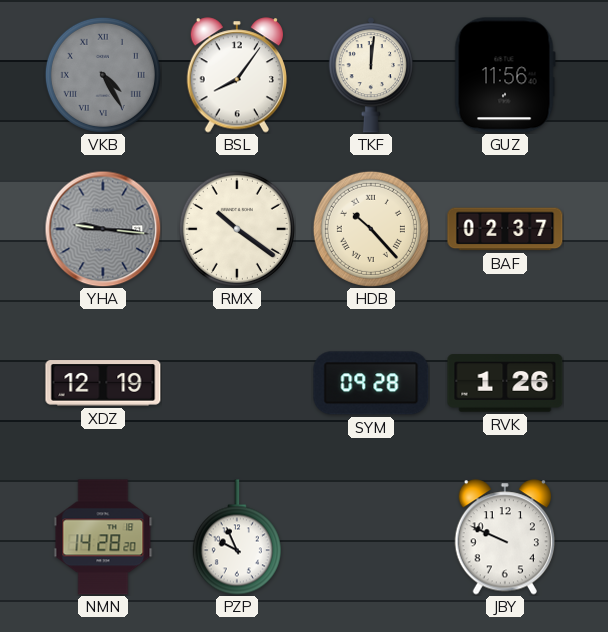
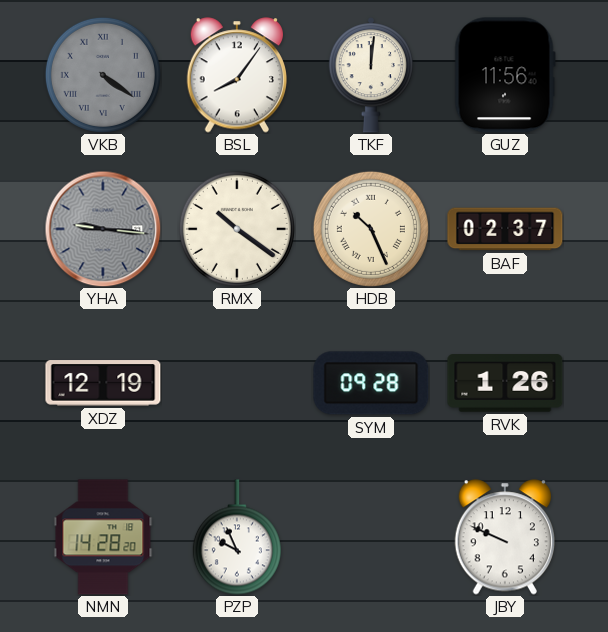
VKB: 4:25 -> 4:21 (103, 75)
HDB: 10:23 -> 10:26 (371, 229)
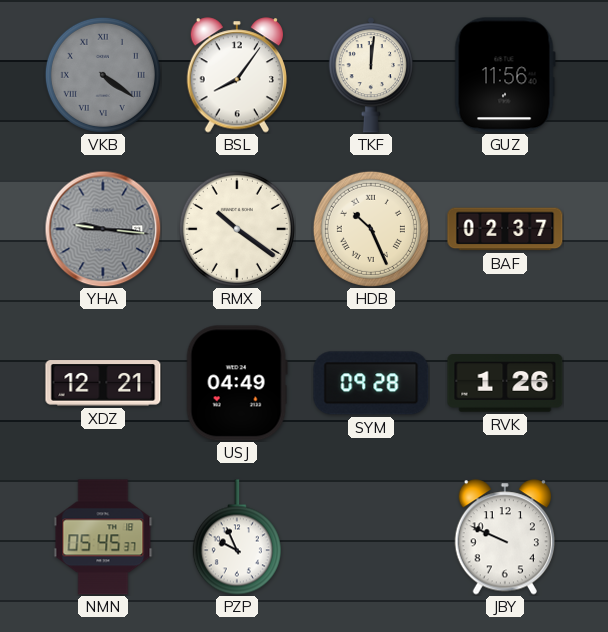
XDZ: 12:19 -> 12:21 (103, 383)
USJ: none -> 04:49 (237, 383)
NMN: 14:28 -> 05:45 (103, 537)
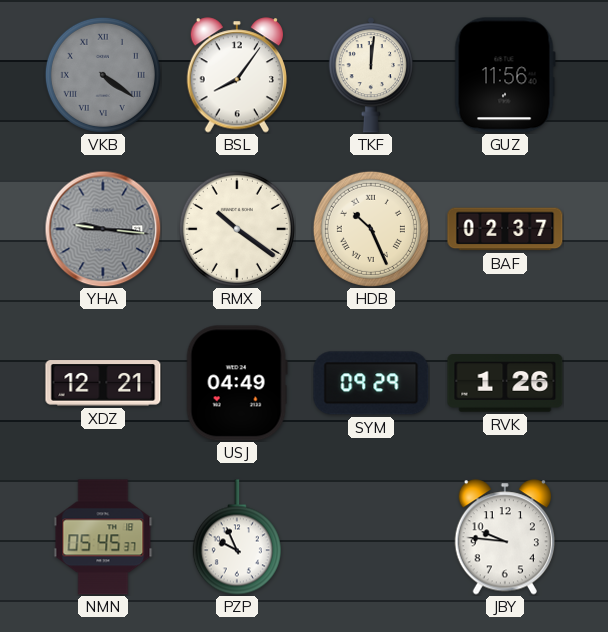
SYM: 09:28 -> 09:29 (371, 383)
JBY: 9:49 -> 9:46 (505, 537)
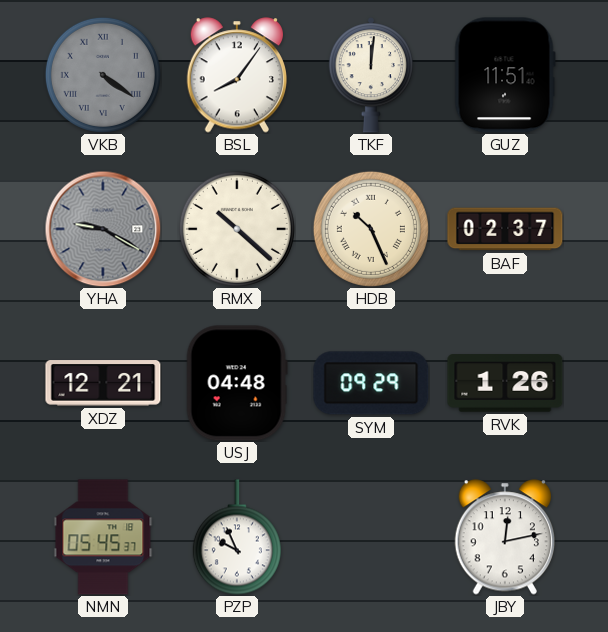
GUZ: 11:56 -> 11:51 (505, 75)
YHA: 9:16 -> 9:20 (103, 229)
RMX: 10:21 -> 10:22 (237, 229)
USJ: 04:49 -> 04:48 (237, 383)
JBY: 9:46 -> 12:13 (505, 537)
